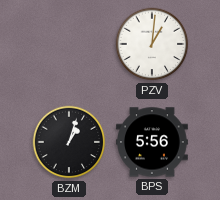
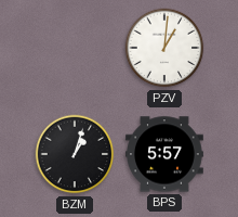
BPS: 5:56 -> 5:57 (166, 154)
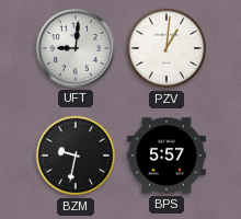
UFT: none -> 9:01 (76, 48)
BZM: 1:03 -> 9:32 (76, 155)
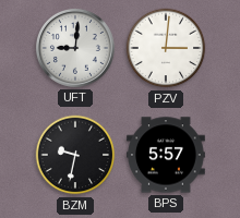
PZV: 1:01 -> 3:01 (166, 48)
